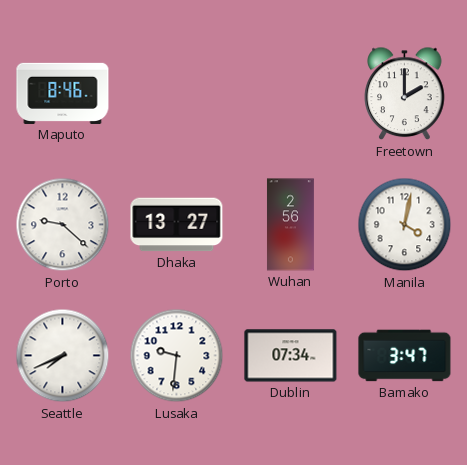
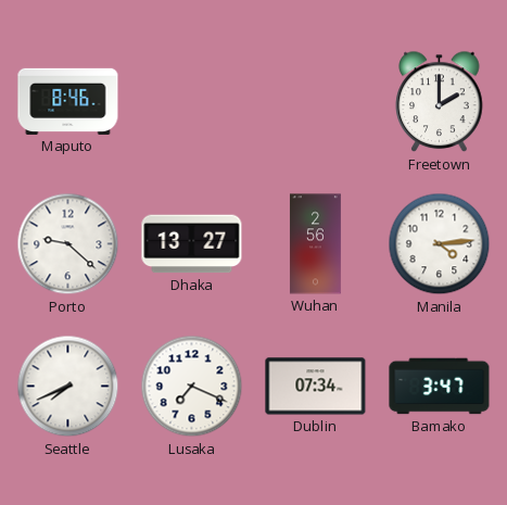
Manila: 4:02 -> 4:14 (440, 244)
Lusaka: 9:31 -> 7:19 (192, 387)
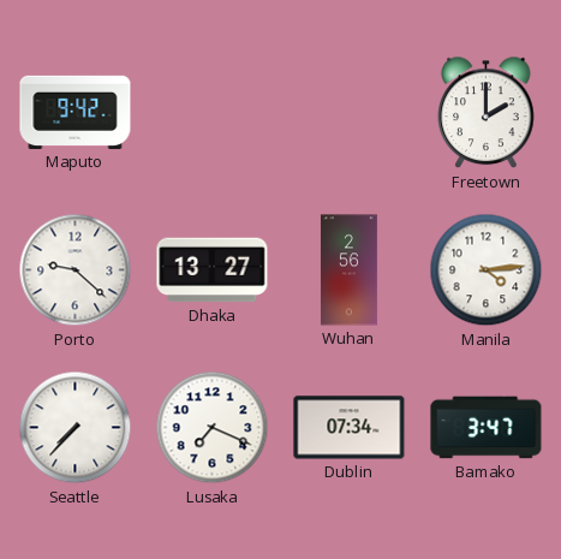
Maputo: 8:46 -> 9:42 (76, 112)
Seattle: 7:41 -> 7:37 (76, 428)
